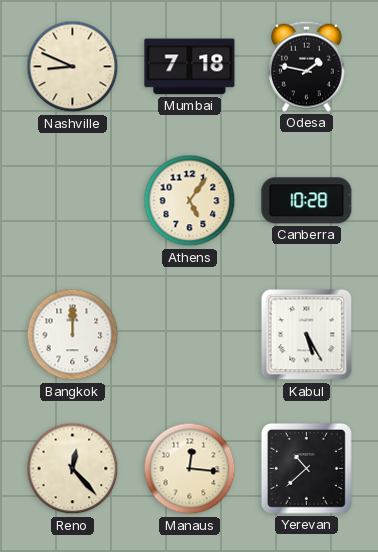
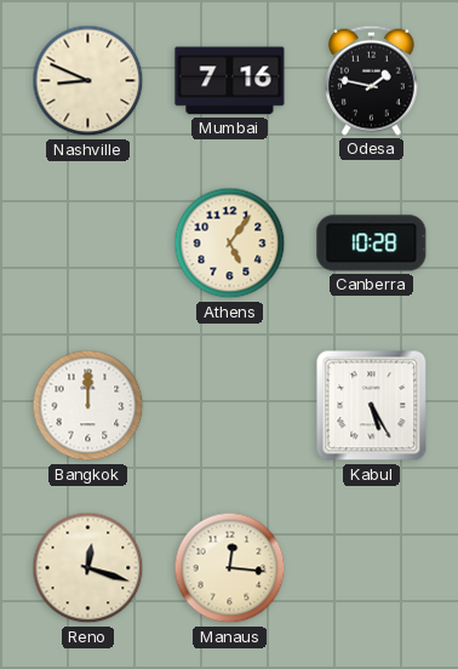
Mumbai: 7:18 -> 7:16 (230, 81)
Reno: 12:23 -> 12:18 (88, 568)
Yerevan: 10:38 -> none (306, 468)
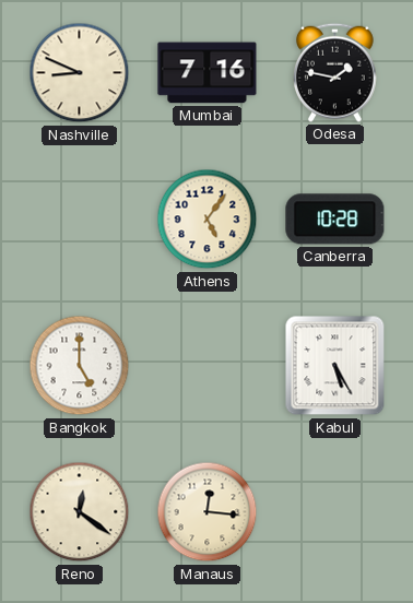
Bangkok: 12:00 -> 5:00 (80, 366)
Reno: 12:18 -> 12:21 (80, 512)
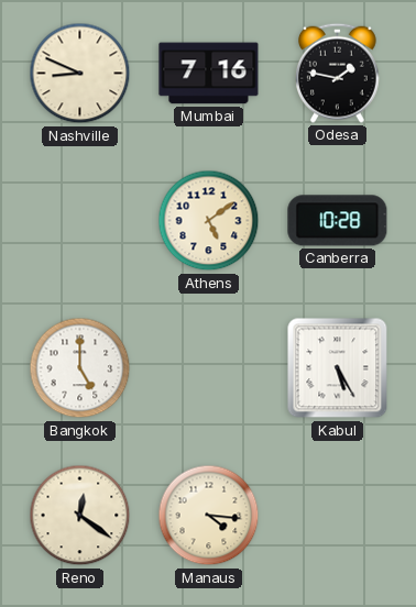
Athens: 5:06 -> 5:09 (209, 221)
Manaus: 12:16 -> 4:16 (209, 516)
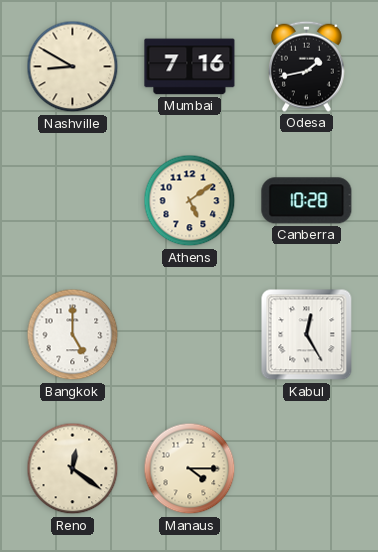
Nashville: 8:49 -> 8:50 (73, 67)
Odesa: 1:47 -> 1:43 (307, 66)
Kabul: 5:25 -> 12:25 (307, 335)
Manaus: 4:16 -> 4:15 (190, 469)
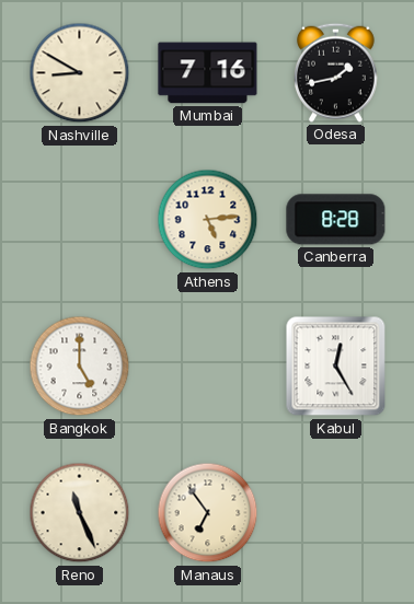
Athens: 5:09 -> 5:14 (208, 220)
Canberra: 10:28 -> 8:28 (336, 220)
Reno: 12:21 -> 11:26 (80, 513)
Manaus: 4:15 -> 6:54 (208, 513)
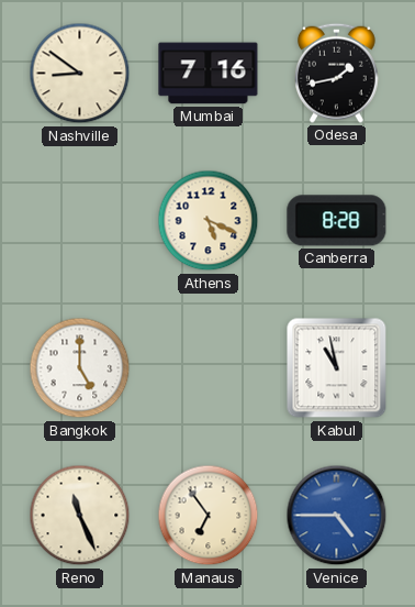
Nashville: 8:50 -> 8:51 (80, 74)
Athens: 5:14 -> 5:19 (209, 221)
Kabul: 12:25 -> 10:58 (337, 368)
Venice: none -> 4:45 (337, 516)
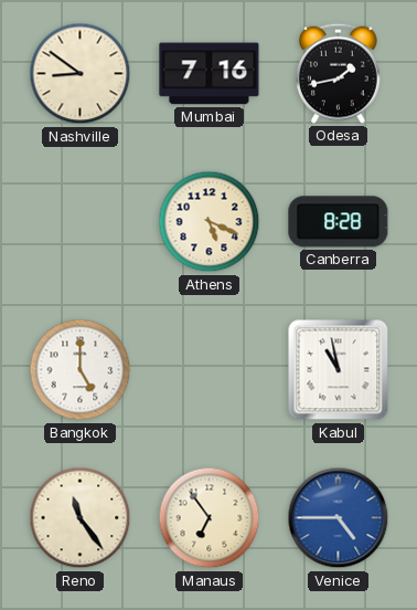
Reno: 11:26 -> 11:24 (81, 518)
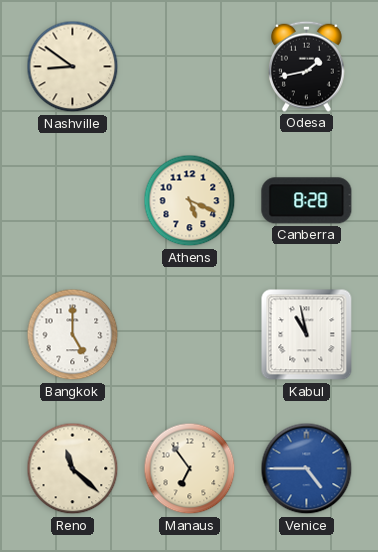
Mumbai: 7:16 -> none (210, 74)
Reno: 11:24 -> 11:22 (73, 469)
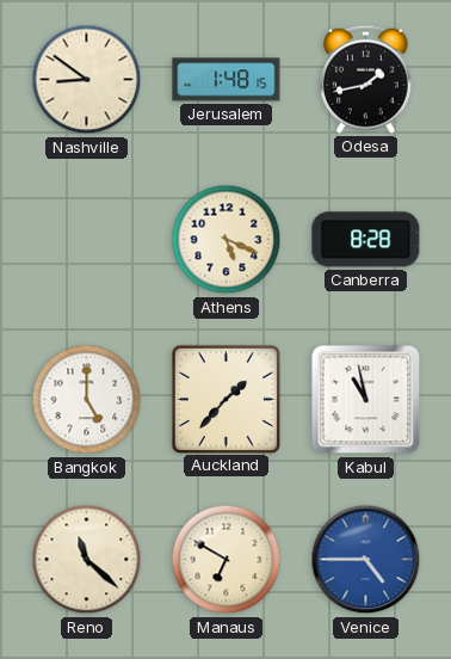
Jerusalem: none -> 1:48 (227, 80)
Auckland: none -> 1:37 (225, 399)
Manaus: 6:54 -> 6:50 (227, 560)
